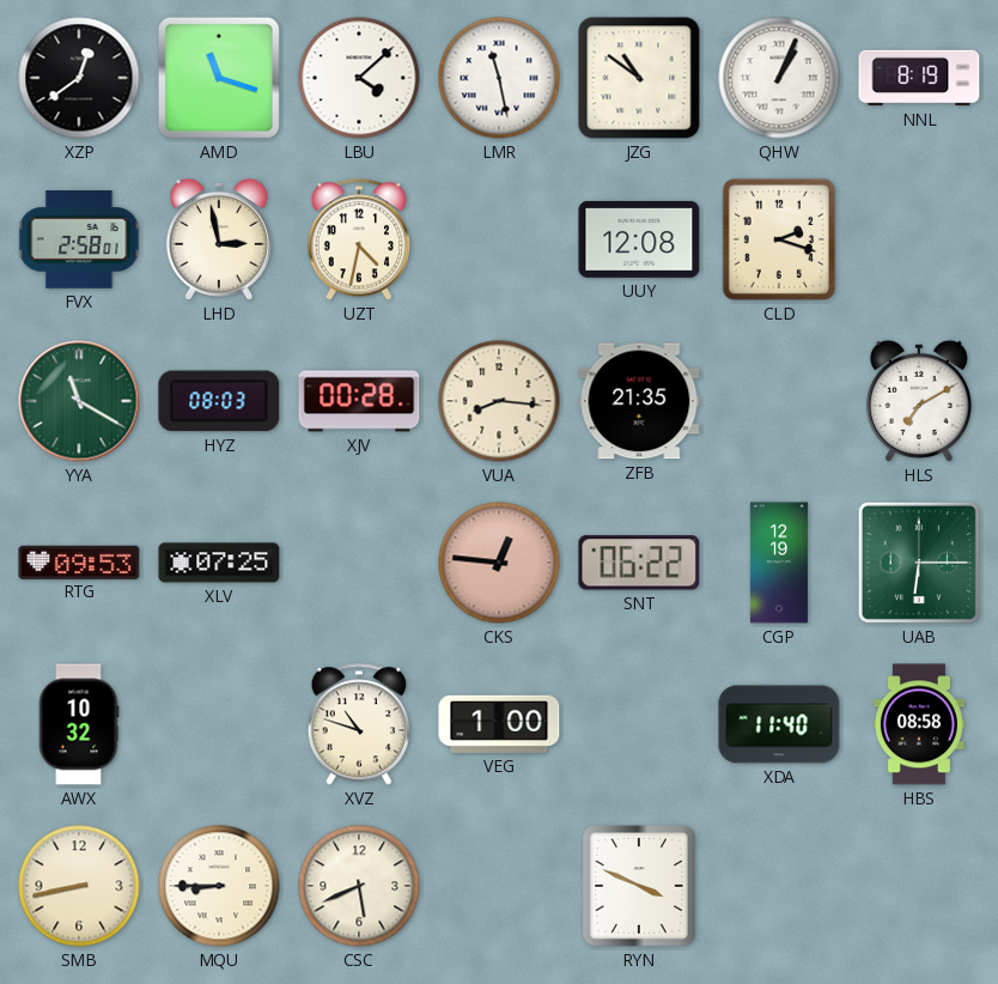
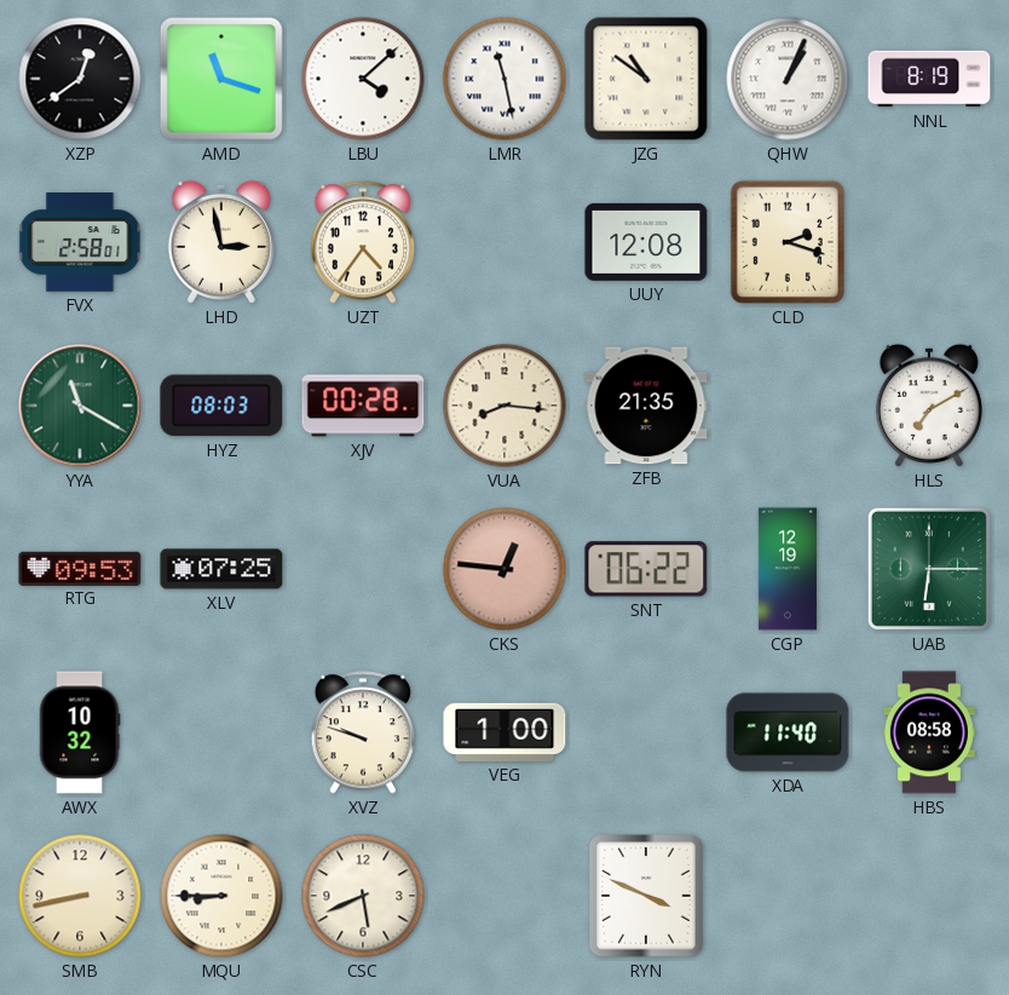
UZT: 4:32 -> 4:36 (363, 242)
XVZ: 10:48 -> 9:48 (363, 732)
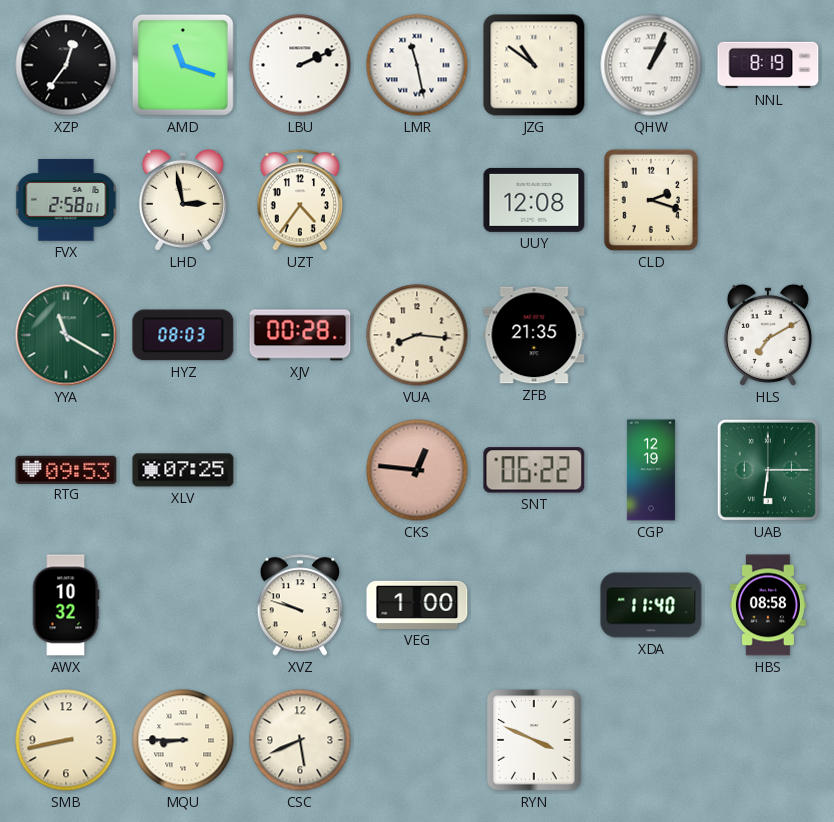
XZP: 12:39 -> 12:36 (66, 65)
LBU: 4:08 -> 2:11 (300, 65)
